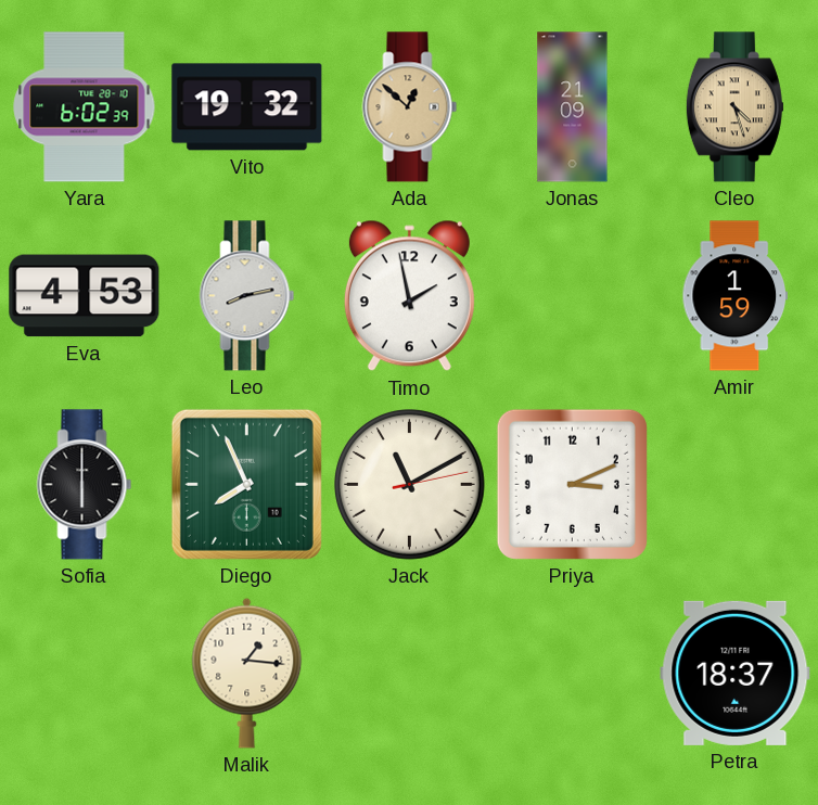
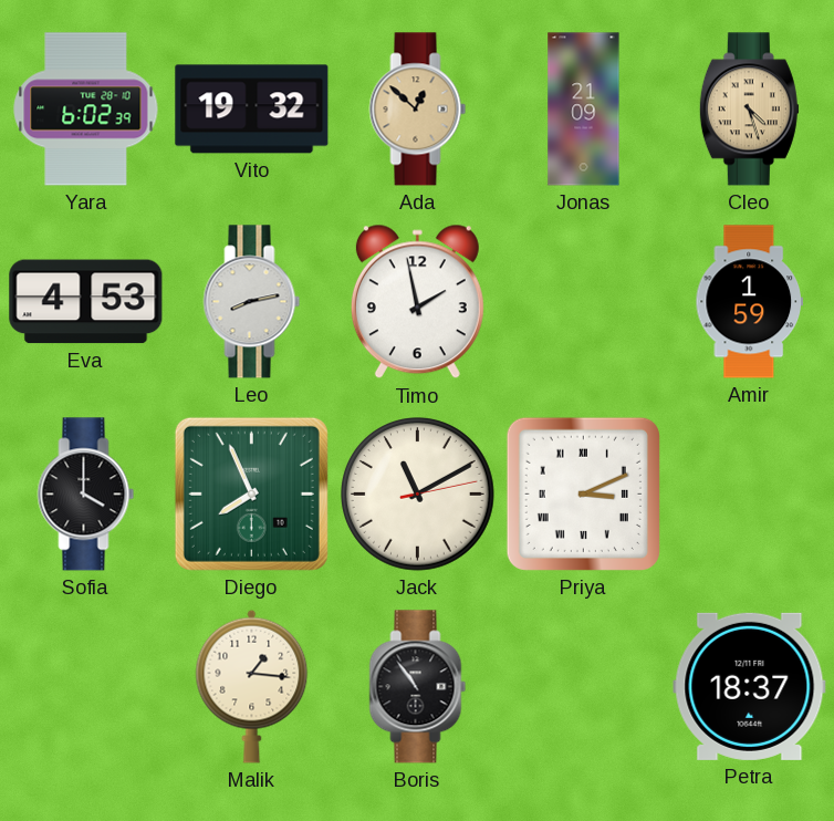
Sofia: 6:00 -> 4:00 (86, 495)
Priya numerals: Arabic -> Roman (583, 493)
Boris: none -> 10:54 (418, 687)
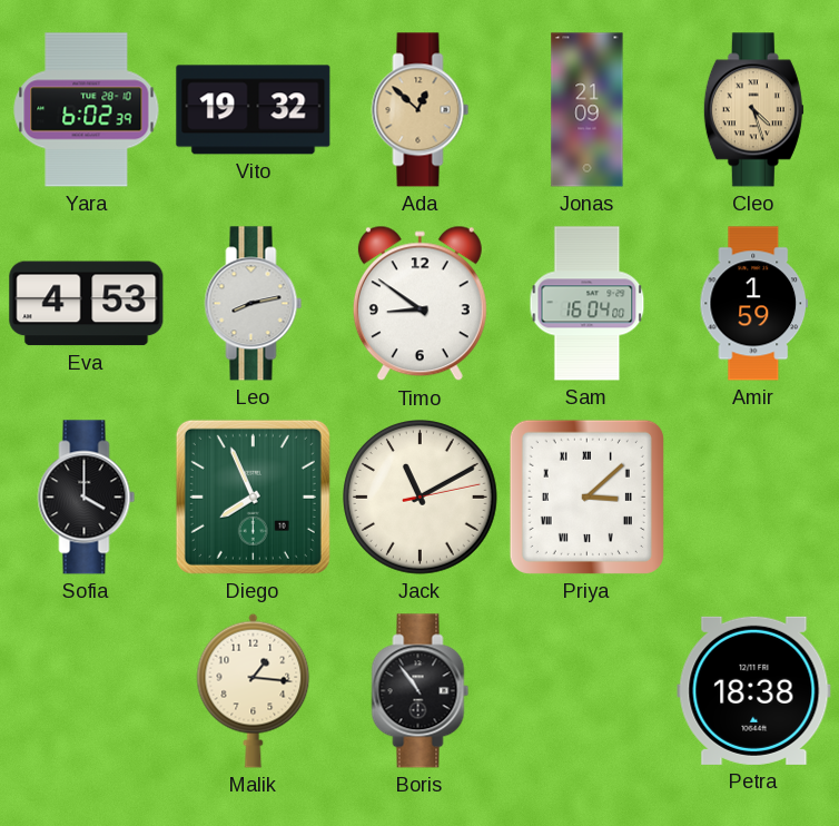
Timo: 1:58 -> 8:51 (420, 304)
Sam: none -> 16:04 (588, 304)
Priya: 3:11 -> 3:08 (586, 496)
Petra: 18:37 -> 18:38 (754, 690)
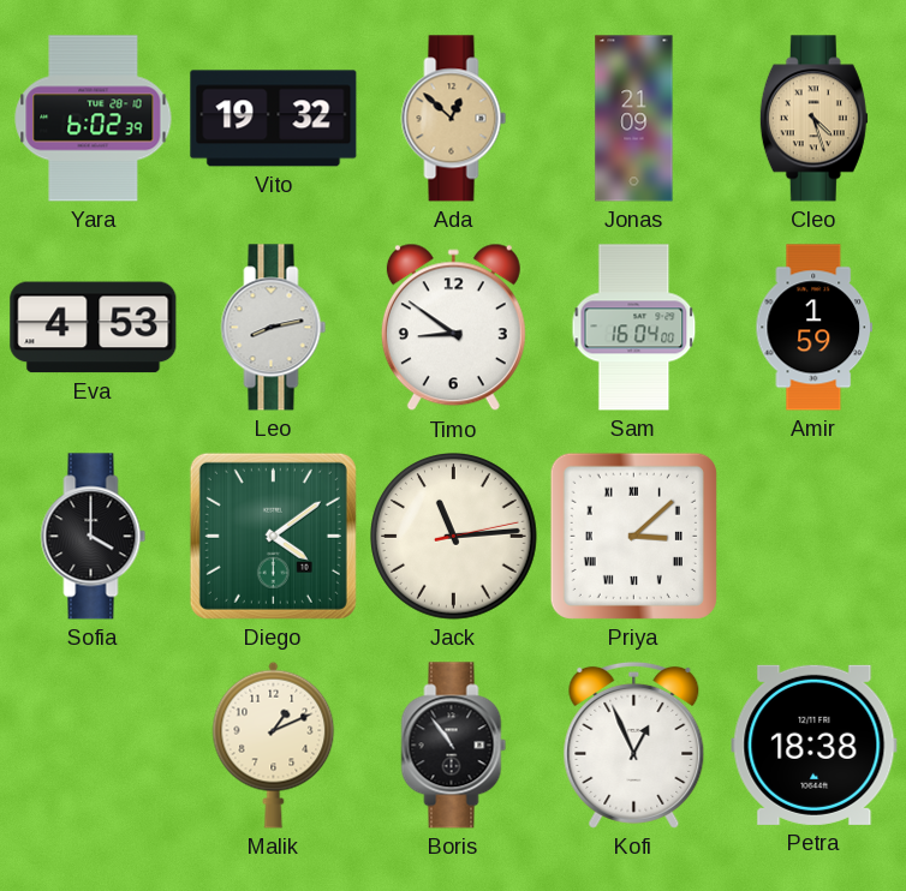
Diego: 7:56 -> 4:09 (273, 536)
Jack: 11:10 -> 11:14 (454, 537)
Malik: 1:16 -> 1:11 (274, 745)
Kofi: none -> 12:56 (634, 745)
